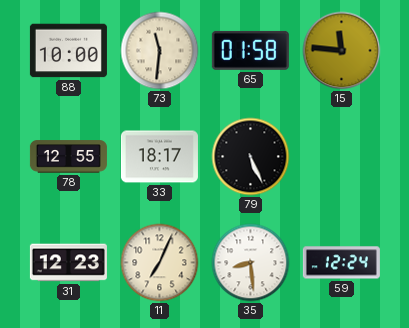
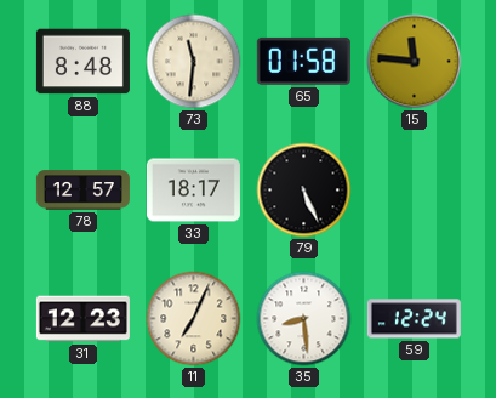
88: 10:00 -> 8:48 (82, 62)
78: 12:55 -> 12:57 (82, 191)
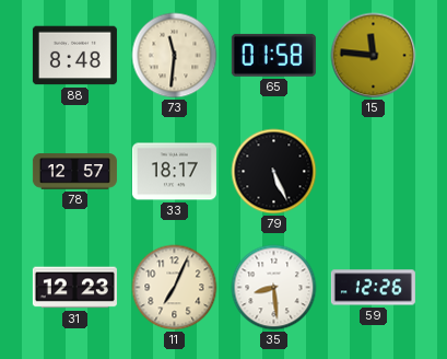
59: 12:24 -> 12:26 (373, 288)
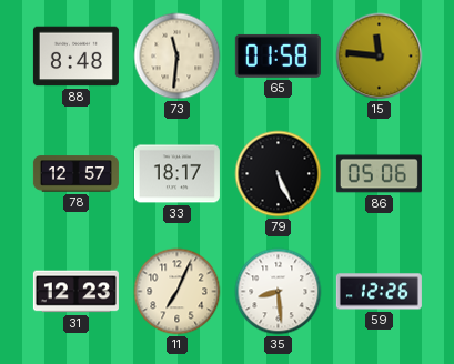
86: none -> 05:06 (379, 174)
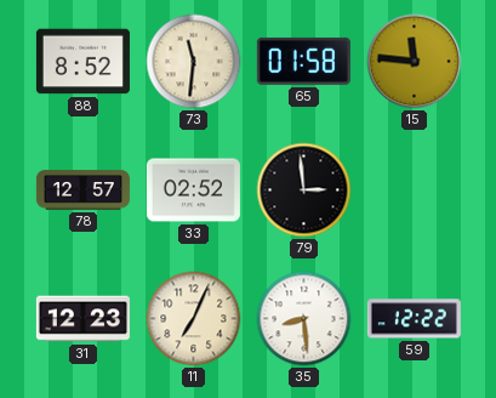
88: 8:48 -> 8:52 (82, 62)
33: 18:17 -> 02:52 (193, 191)
79: 5:26 -> 2:59 (304, 191)
86: 05:06 -> none (379, 174)
59: 12:26 -> 12:22 (414, 319)
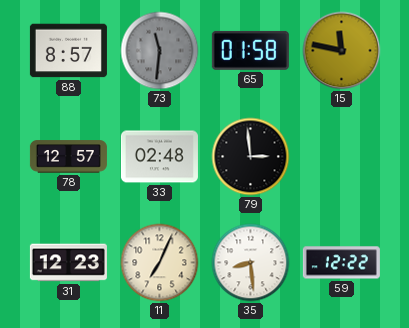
88: 8:52 -> 8:57 (68, 51)
73 dial: cream -> grey (160, 51)
15: 11:46 -> 11:47 (342, 51)
33: 02:52 -> 02:48 (159, 157)
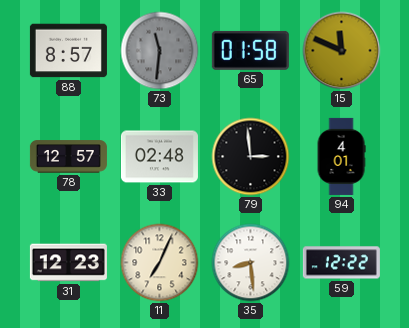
15: 11:47 -> 11:49 (342, 51)
94: none -> 4:01 (341, 156)
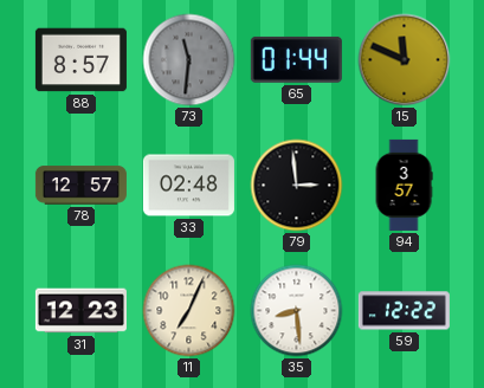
65: 01:58 -> 01:44 (296, 59)
94: 4:01 -> 3:57 (404, 185)
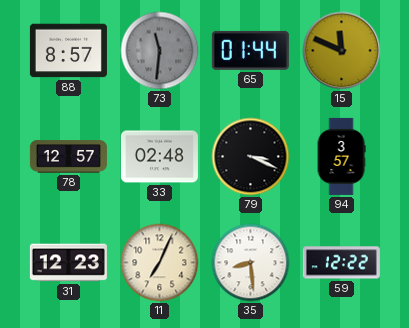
79: 2:59 -> 3:19 (251, 157)
